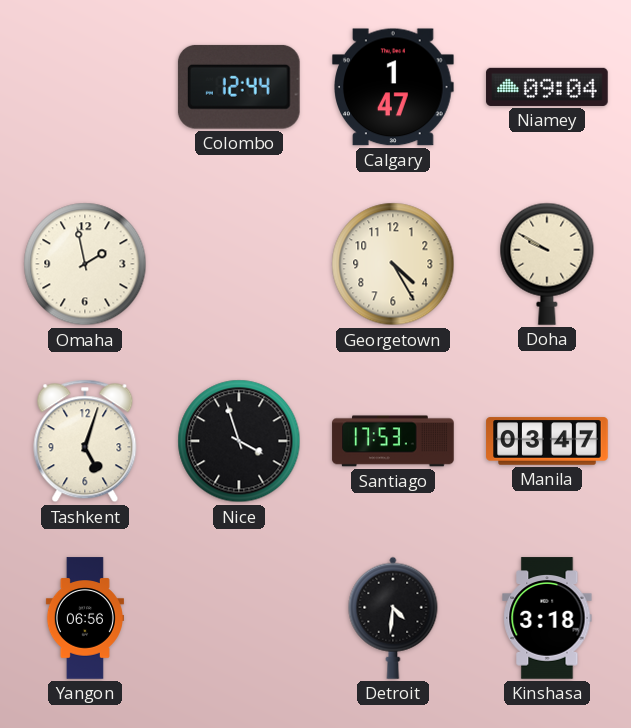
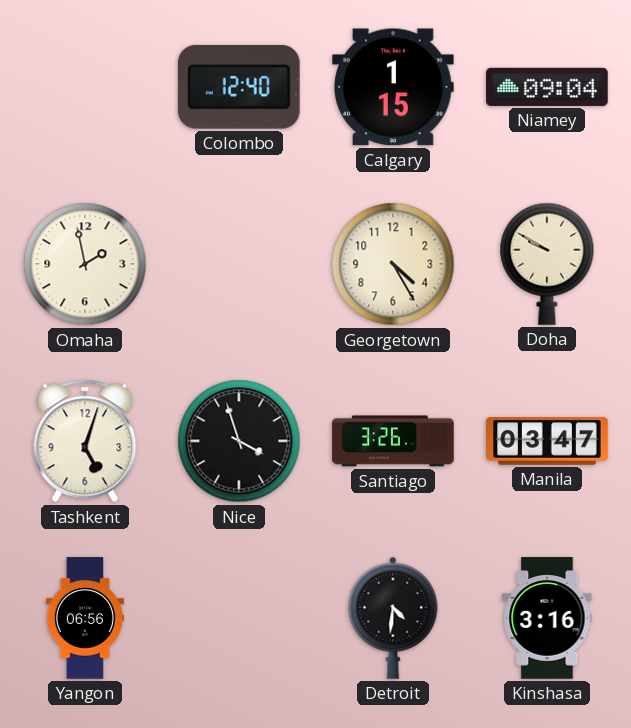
Colombo: 12:44 -> 12:40 (239, 87)
Calgary: 1:47 -> 1:15 (394, 87)
Santiago: 17:53 -> 3:26 (393, 441)
Kinshasa: 3:18 -> 3:16 (547, 618)
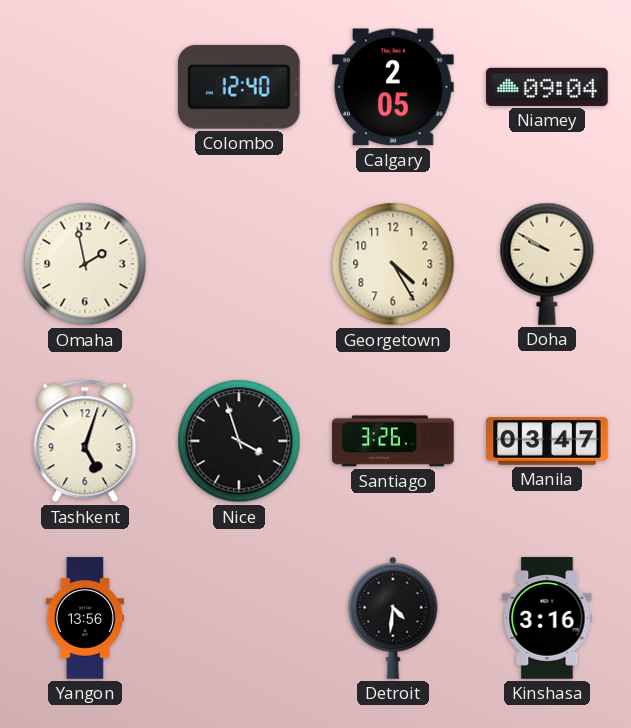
Calgary: 1:15 -> 2:05 (394, 87)
Yangon: 06:56 -> 13:56 (85, 618)
